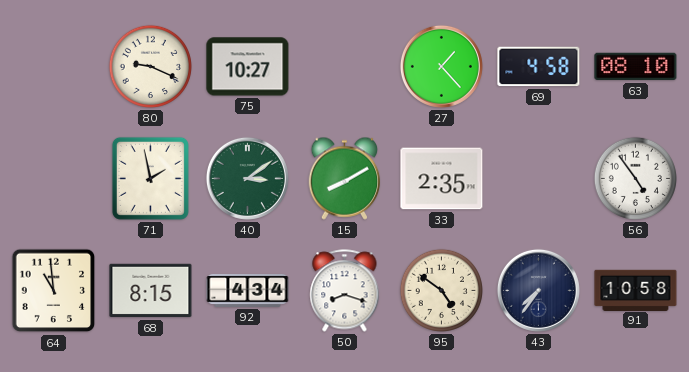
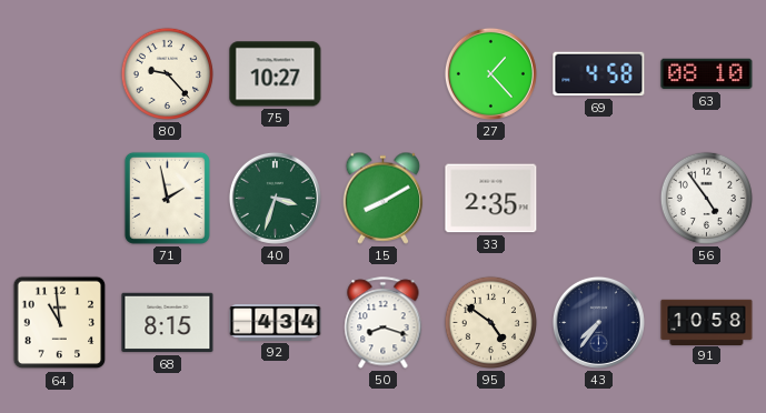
80: 9:19 -> 9:23 (167, 73)
40: 3:09 -> 3:33 (275, 198)
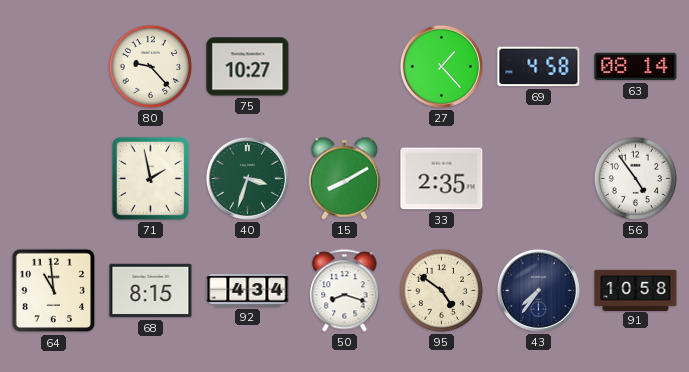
63: 08:10 -> 08:14 (636, 67)
